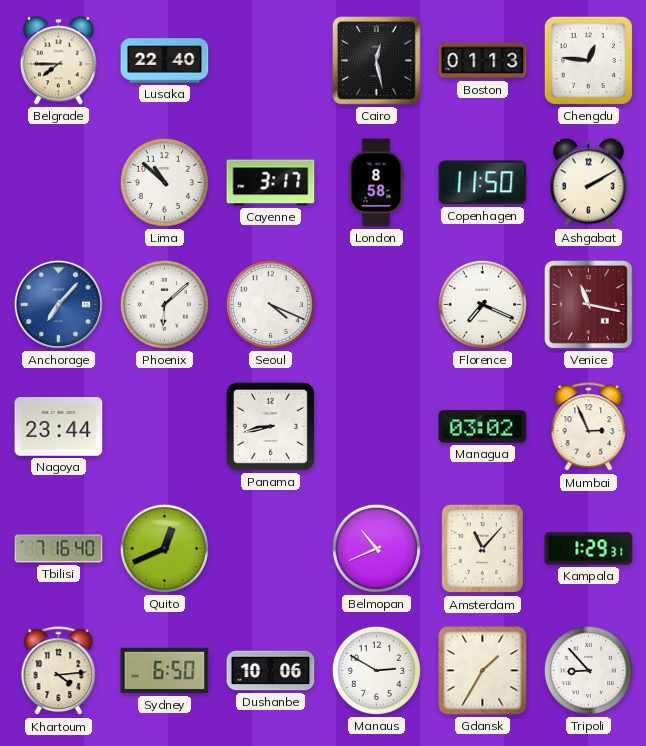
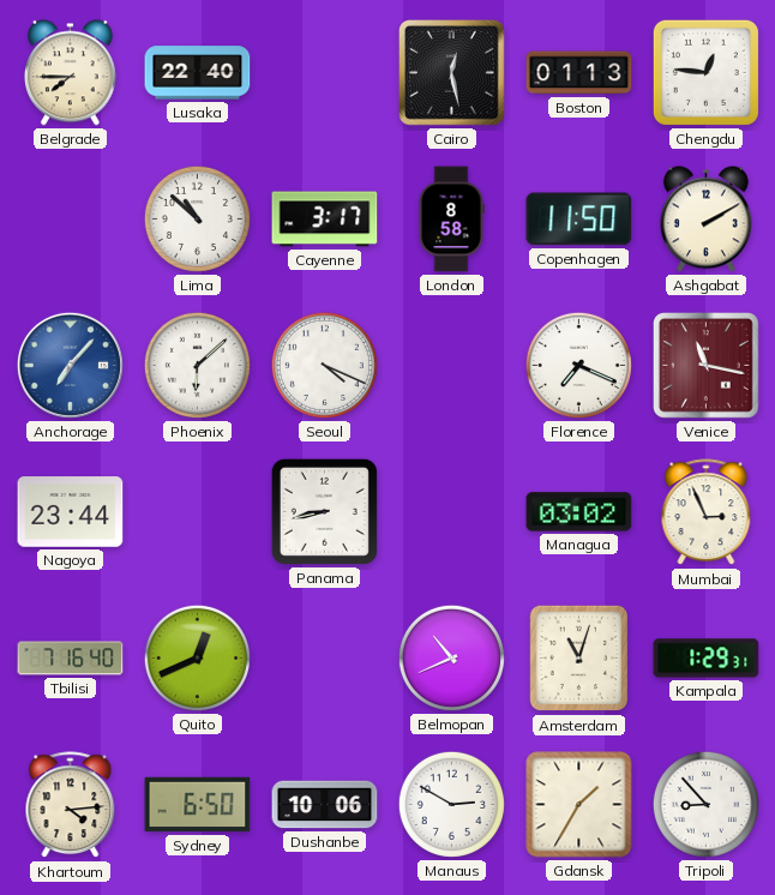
Amsterdam: 11:07 -> 11:03 (579, 659)
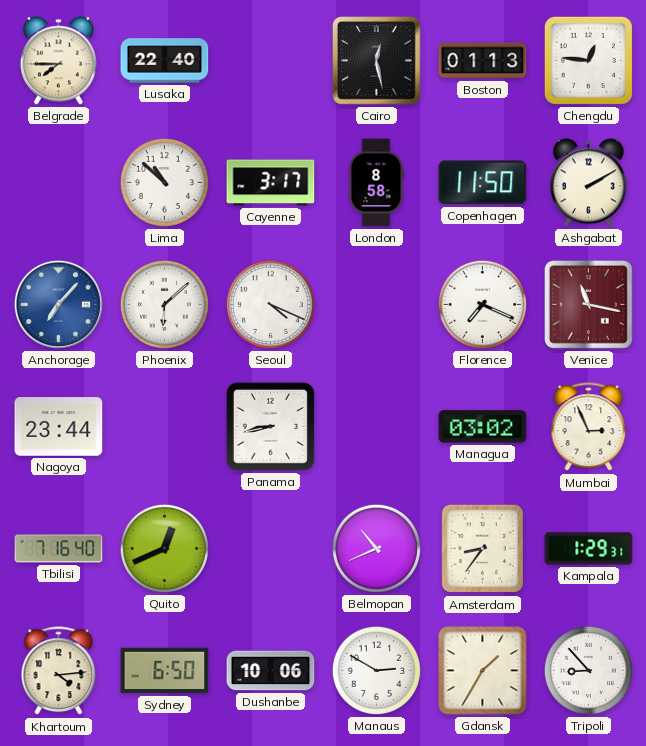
Amsterdam: 11:03 -> 8:36 (483, 549)
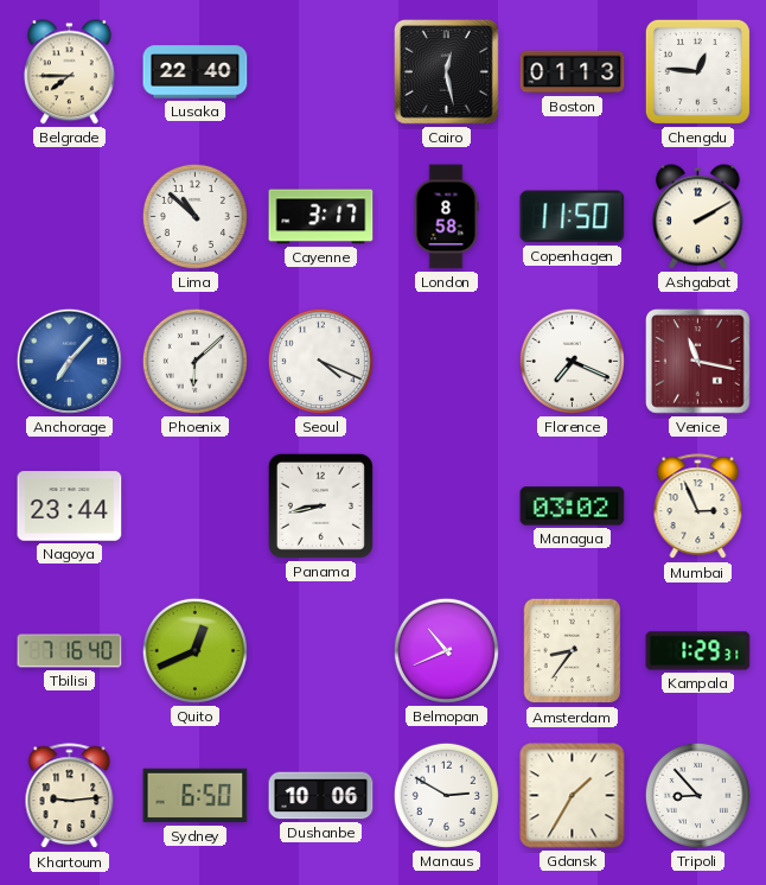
Khartoum: 4:14 -> 9:14 (70, 796)
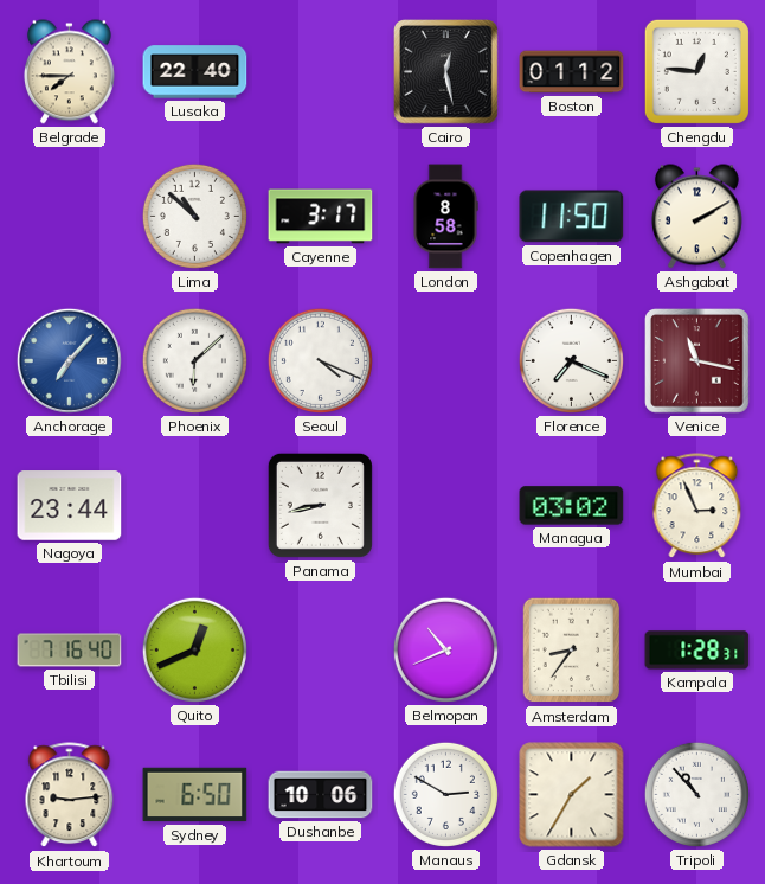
Boston: 01:13 -> 01:12 (572, 72)
Kampala: 1:29 -> 1:28 (697, 651)
Tripoli: 8:53 -> 10:53 (696, 794)
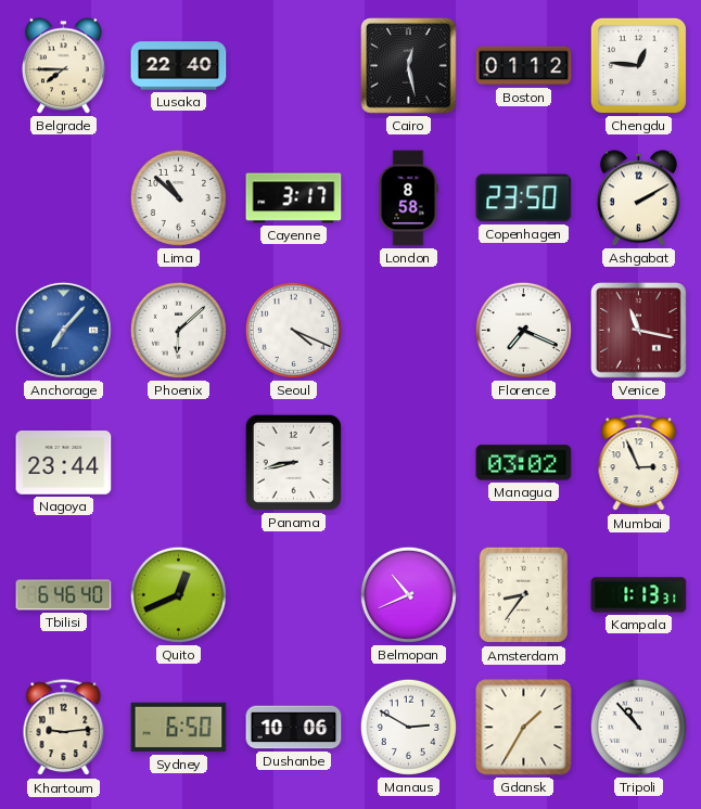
Copenhagen: 11:50 -> 23:50 (524, 198)
Tbilisi: 7:16 -> 6:46 (64, 595)
Kampala: 1:28 -> 1:13 (639, 595)
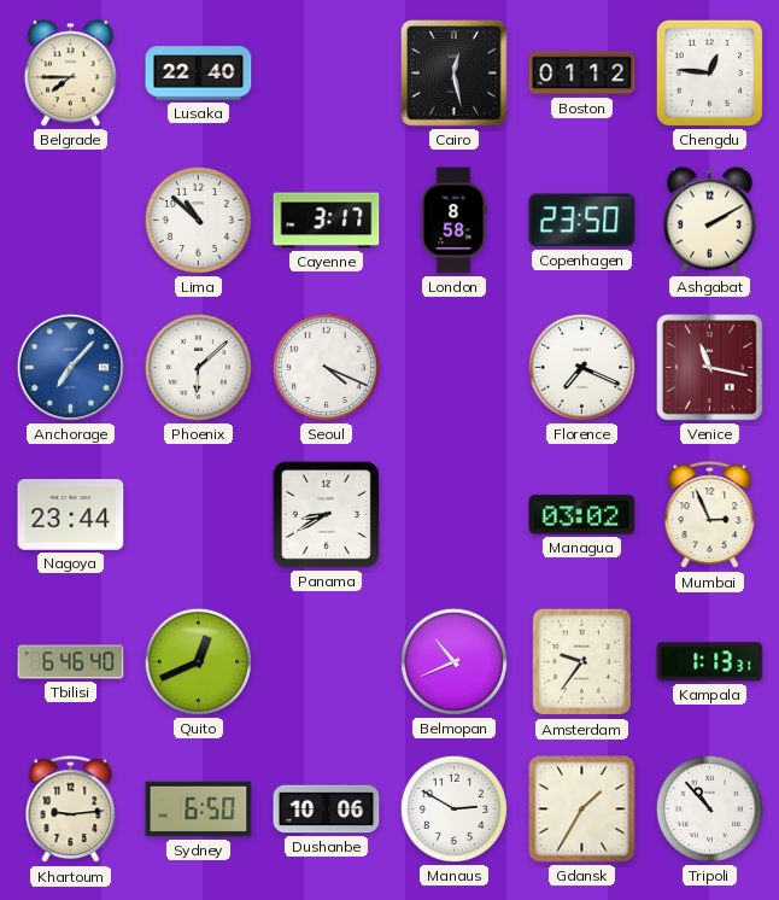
Panama: 8:43 -> 8:40 (326, 514)
Amsterdam: 8:36 -> 9:36 (582, 662)
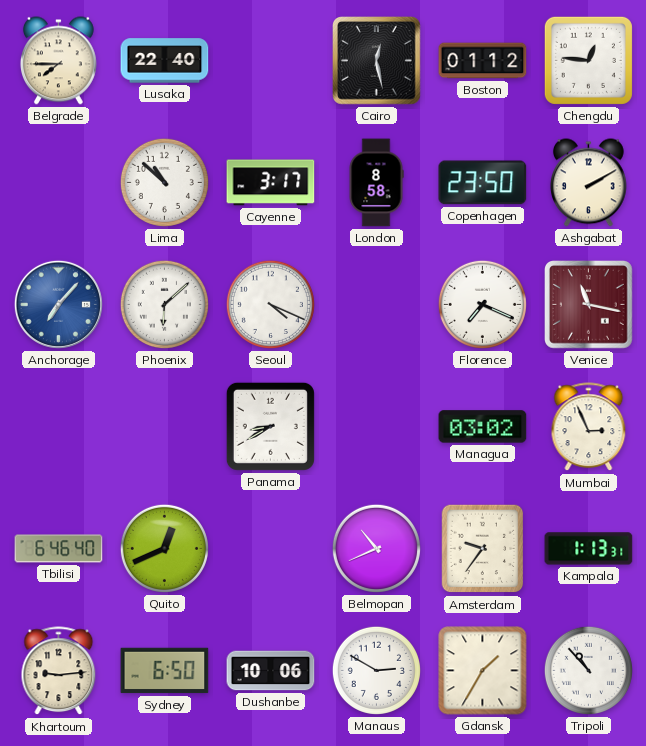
Nagoya: 23:44 -> none (71, 515)
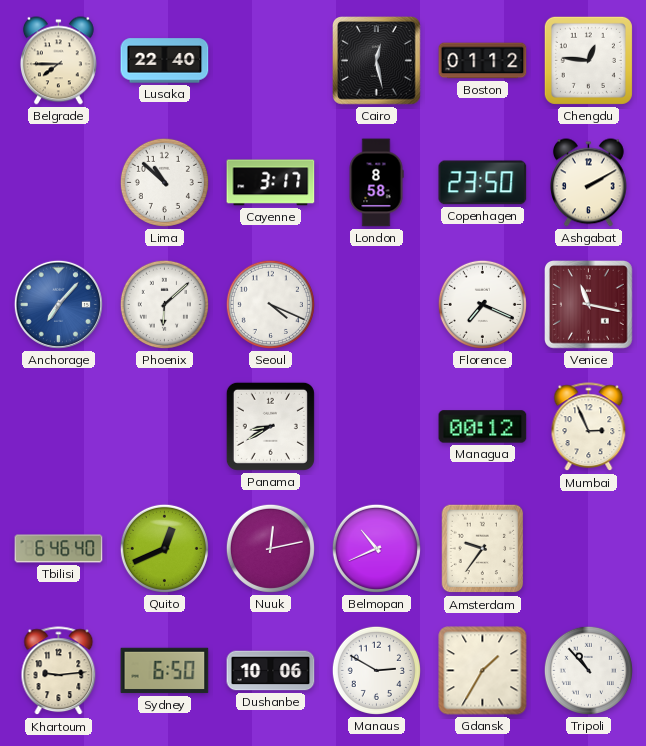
Managua: 03:02 -> 00:12 (483, 427)
Nuuk: none -> 12:13 (270, 548)
Kampala: 1:13 -> none (589, 549)
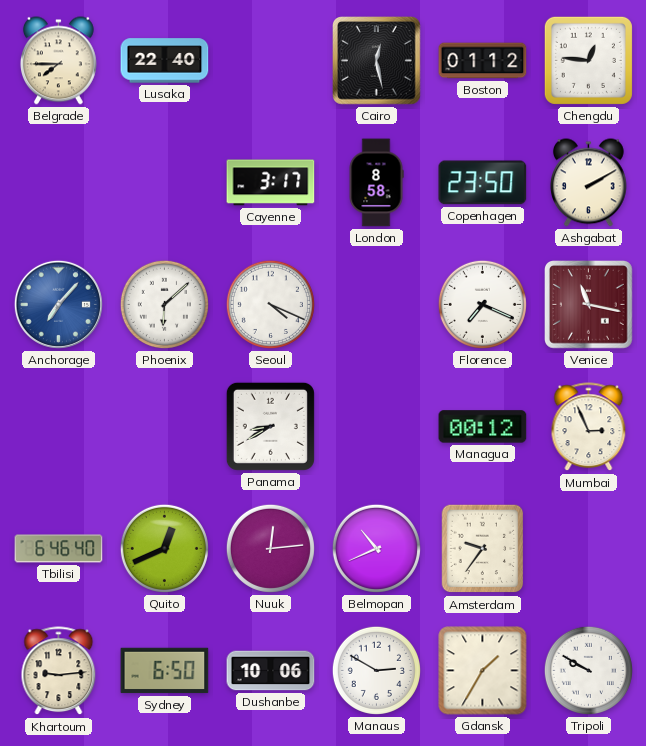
Lima: 10:52 -> none (164, 182)
Nuuk: 12:13 -> 12:14 (270, 548)
Tripoli: 10:53 -> 9:50 (588, 670)
